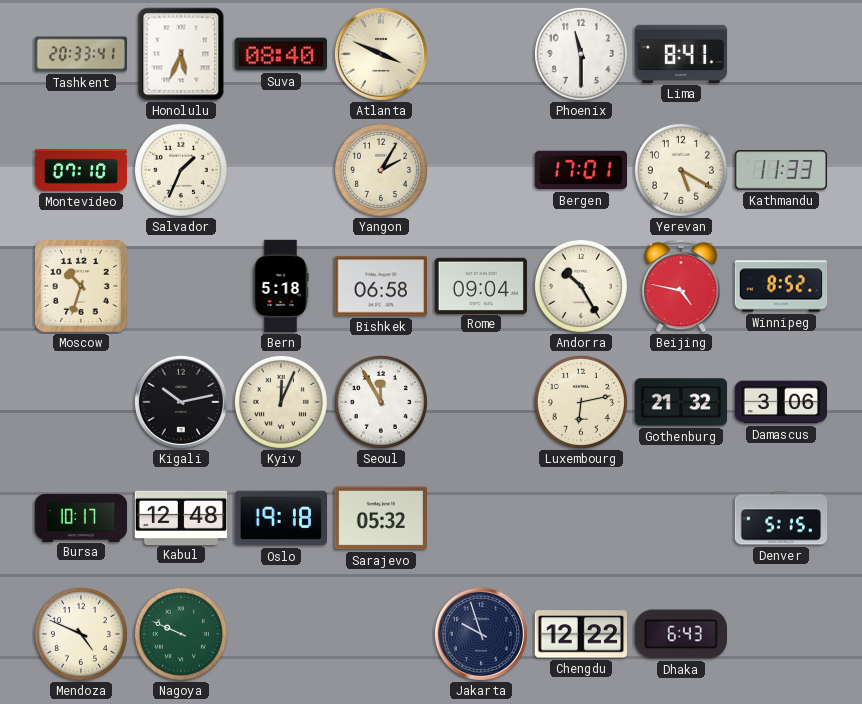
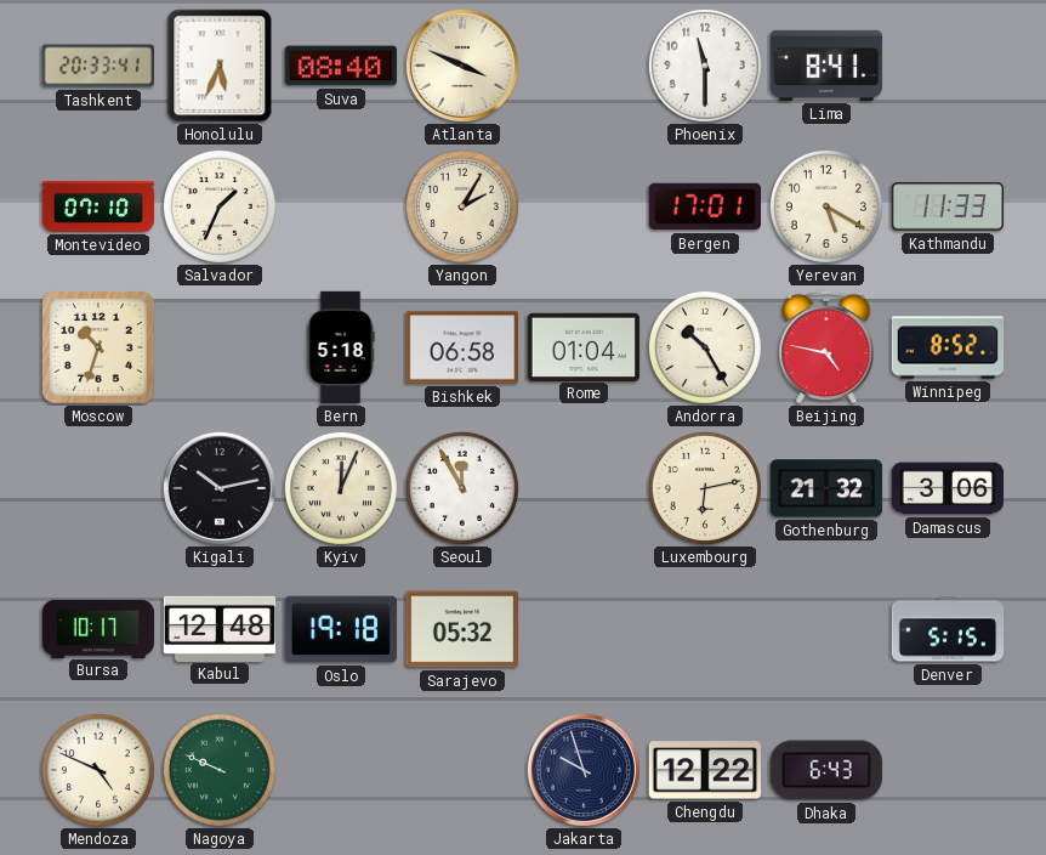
Rome: 09:04 -> 01:04 (582, 346)
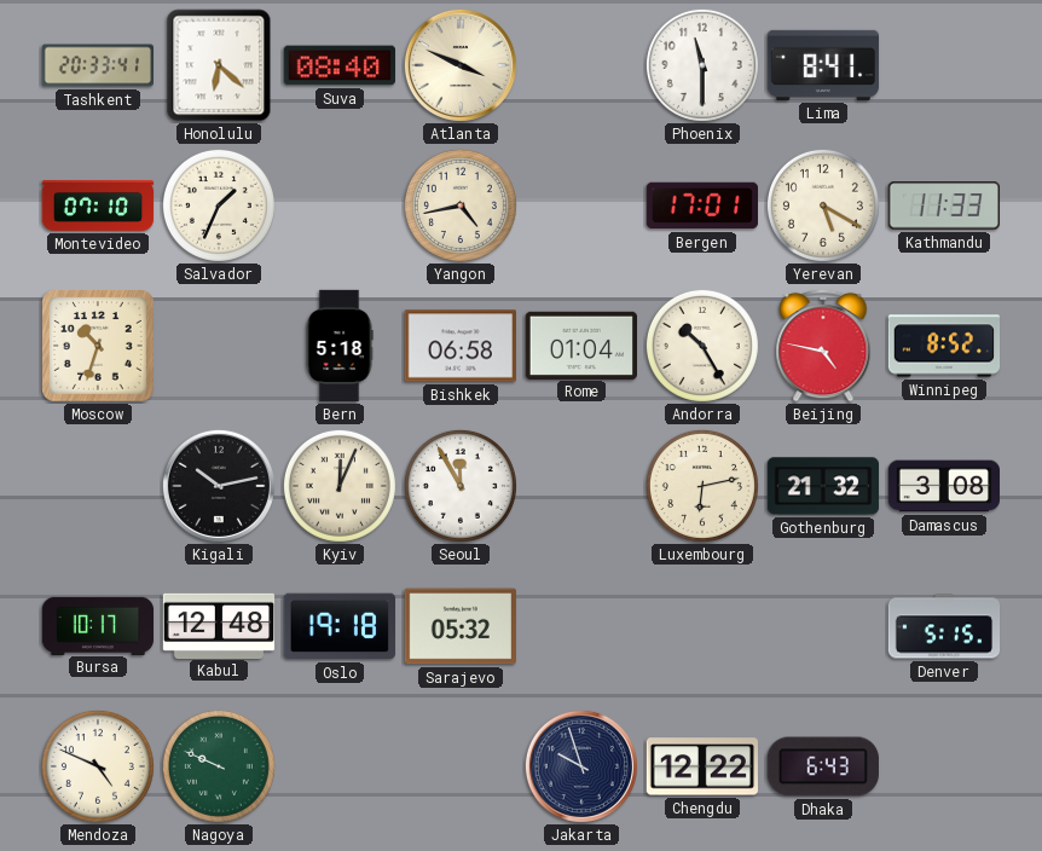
Honolulu: 5:34 -> 6:22 (219, 65)
Yangon: 2:05 -> 4:43 (461, 205)
Damascus: 3:06 -> 3:08 (944, 486)
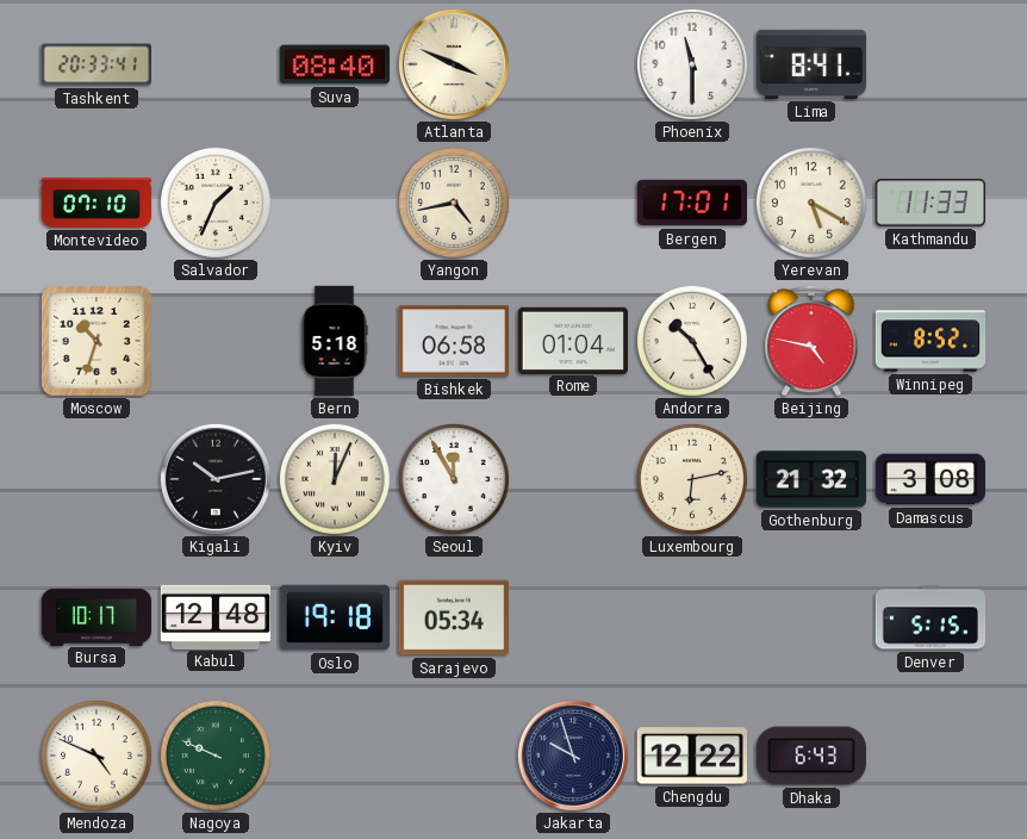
Honolulu: 6:22 -> none (219, 65)
Sarajevo: 05:32 -> 05:34 (453, 617)
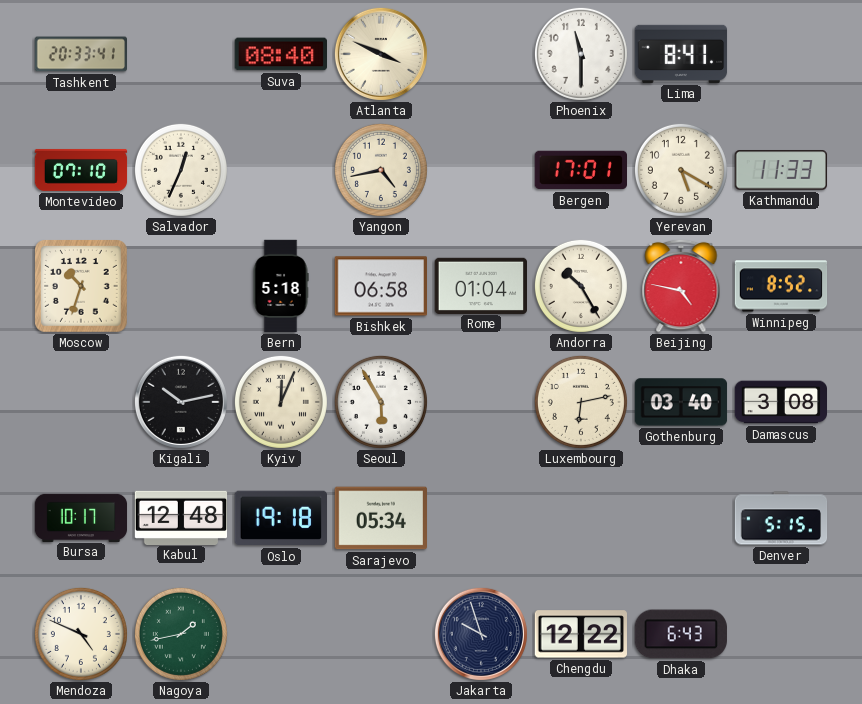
Salvador: 1:34 -> 12:34 (181, 170)
Seoul: 11:55 -> 5:55 (381, 402)
Gothenburg: 21:32 -> 03:40 (681, 402)
Nagoya: 9:49 -> 1:43 (181, 634)
